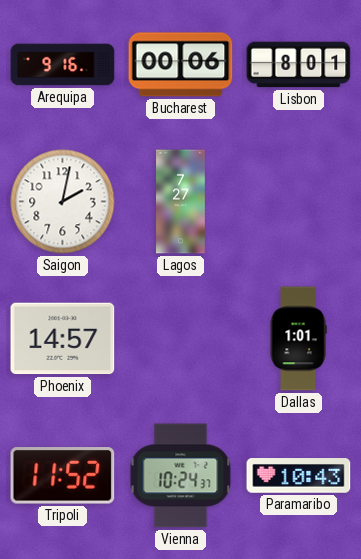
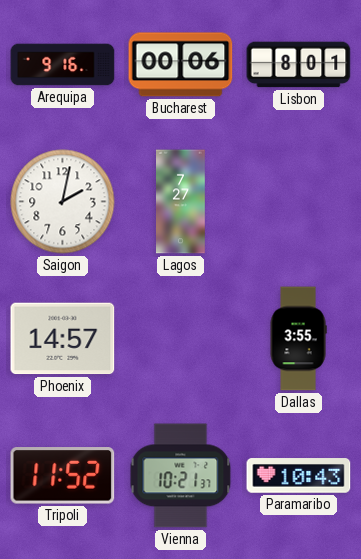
Dallas: 1:01 -> 3:55 (298, 339)
Vienna: 10:24 -> 10:21 (181, 476)
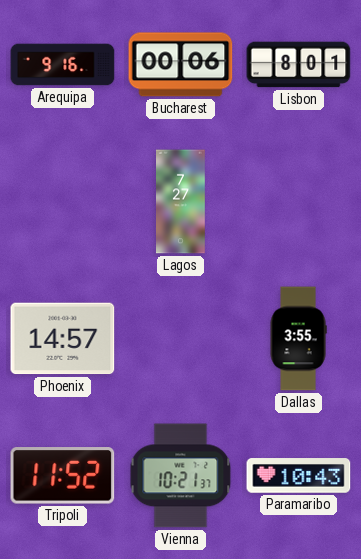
Saigon: 2:02 -> none (63, 202)
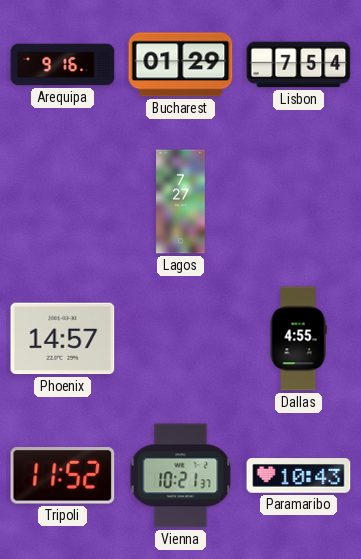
Bucharest: 00:06 -> 01:29 (181, 65)
Lisbon: 8:01 -> 7:54 (299, 65)
Dallas: 3:55 -> 4:55 (298, 339)
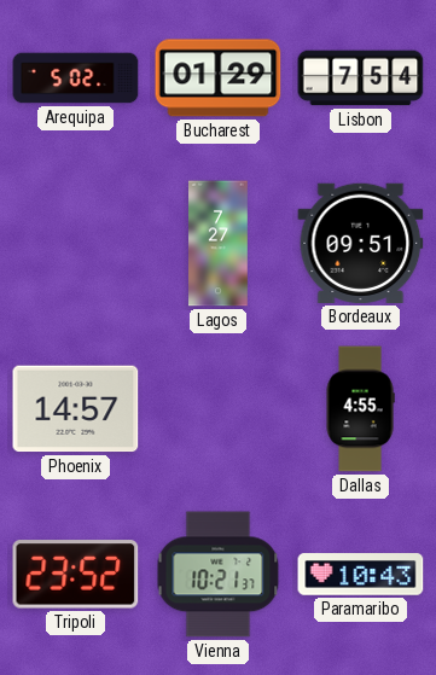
Arequipa: 9:16 -> 5:02 (76, 78)
Bordeaux: none -> 09:51 (361, 243)
Tripoli: 11:52 -> 23:52 (76, 575)
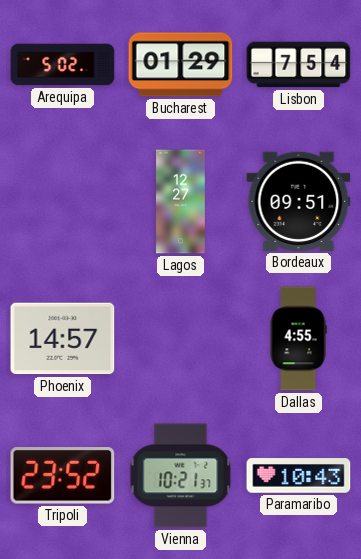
Lagos: 7:27 -> 12:27 (181, 202)
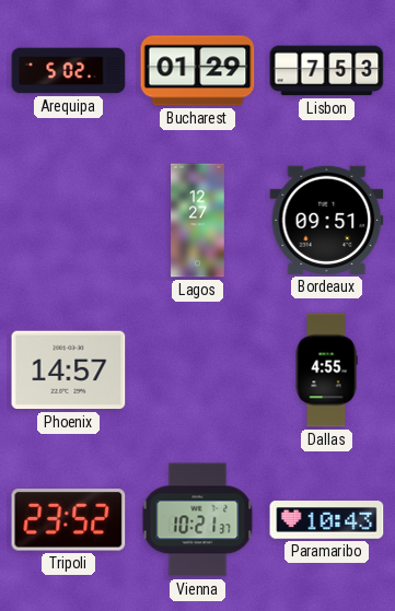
Lisbon: 7:54 -> 7:53 (327, 71)
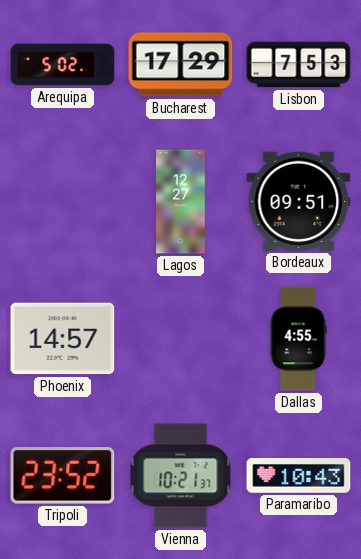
Bucharest: 01:29 -> 17:29 (181, 65)
